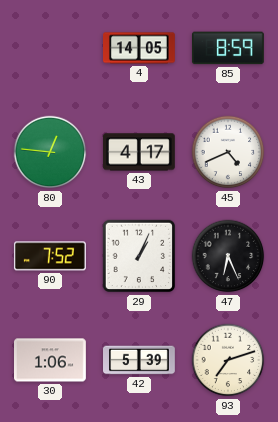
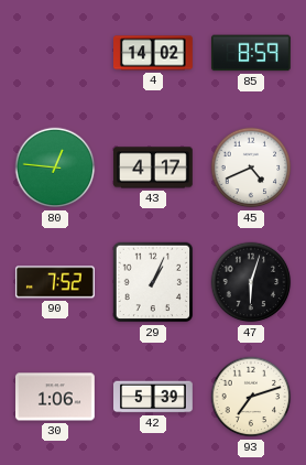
4: 14:05 -> 14:02 (154, 53)
47: 6:26 -> 6:03 (251, 282)
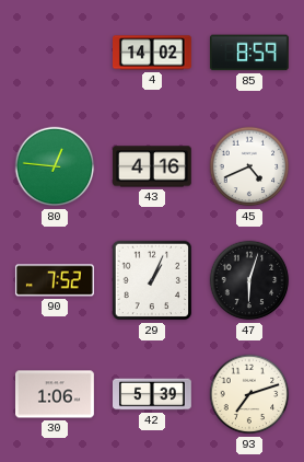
43: 4:17 -> 4:16 (152, 166)
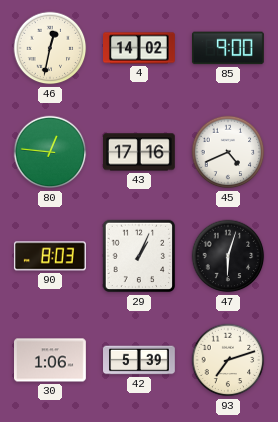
46: none -> 12:32 (50, 48)
85: 8:59 -> 9:00 (228, 48)
43: 4:16 -> 17:16 (139, 152)
90: 7:52 -> 8:03 (50, 256)
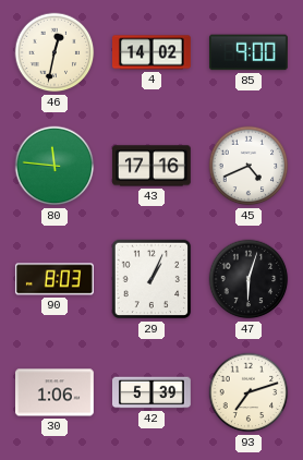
80: 12:46 -> 11:46 (54, 166)
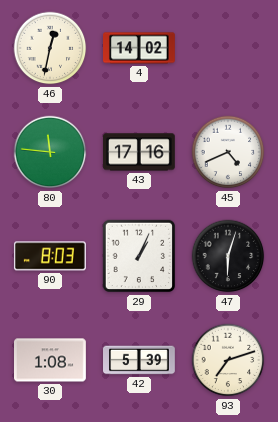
85: 9:00 -> none (249, 52)
30: 1:06 -> 1:08 (51, 360)
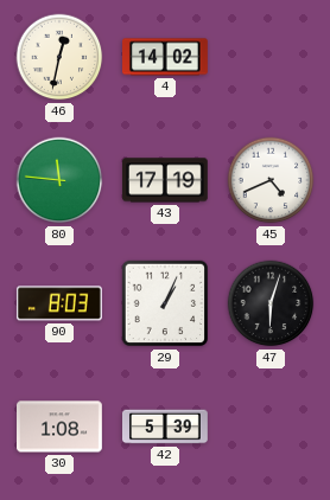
43: 17:16 -> 17:19 (165, 180)
93: 7:12 -> none (228, 360)
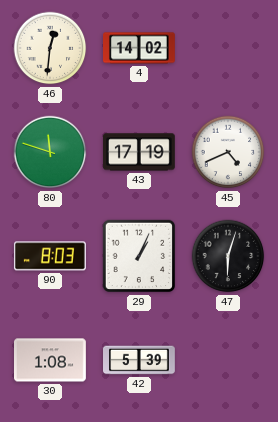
46: 12:32 -> 12:31 (50, 48)
80: 11:46 -> 11:48 (50, 152)
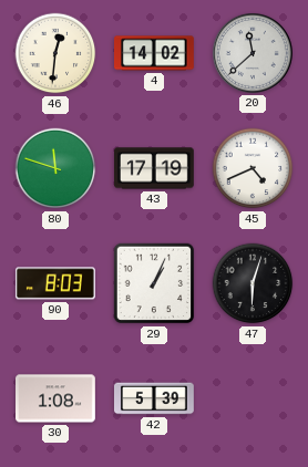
20: none -> 11:38 (253, 53)
